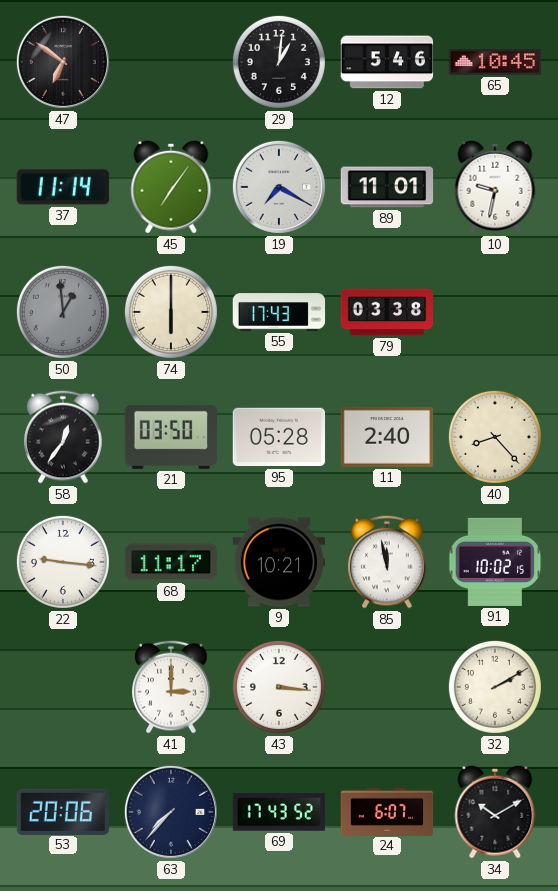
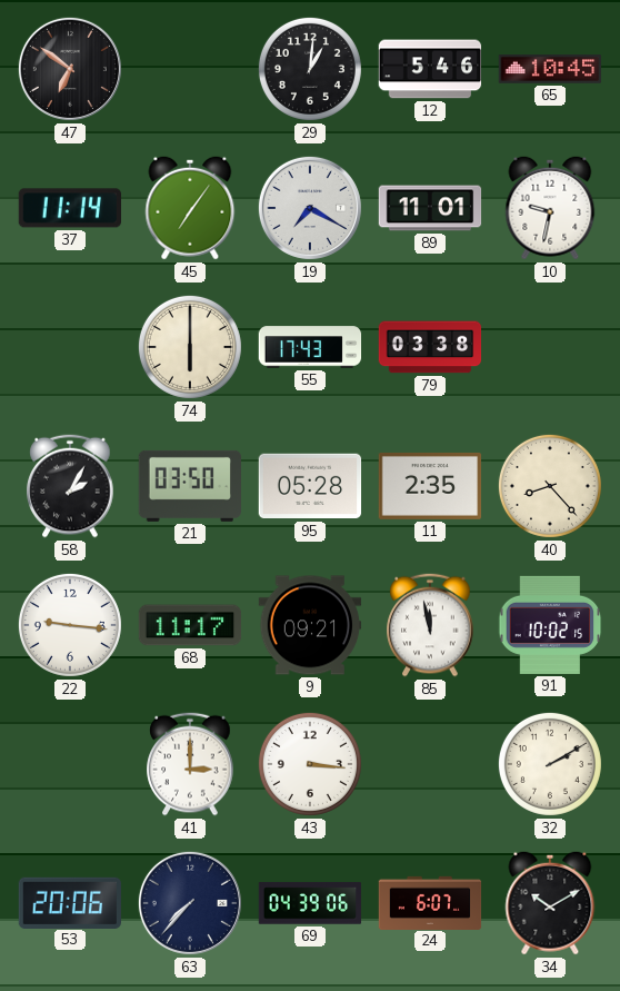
50: 12:59 -> none (63, 312)
58: 12:36 -> 2:05 (70, 486)
11: 2:40 -> 2:35 (430, 486)
9: 10:21 -> 09:21 (310, 625)
69: 17:43 -> 04:39 (310, 903)
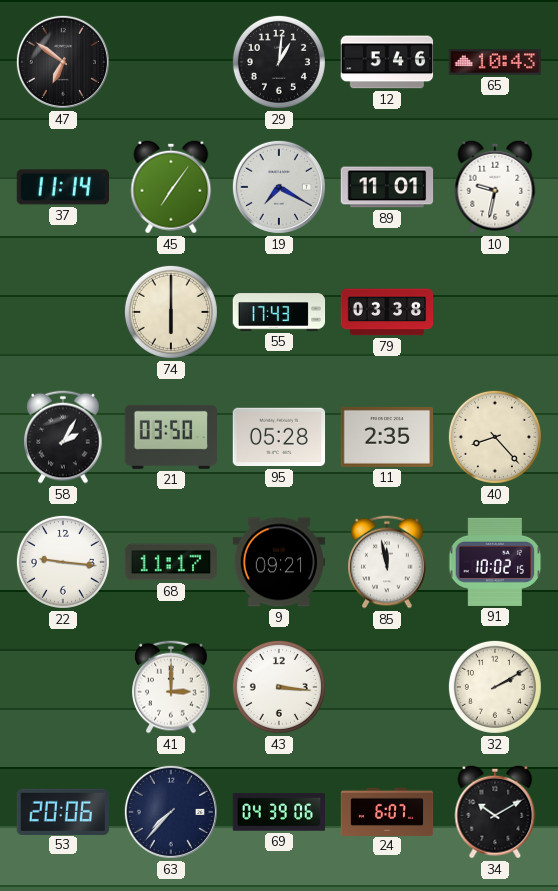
65: 10:45 -> 10:43 (495, 63)
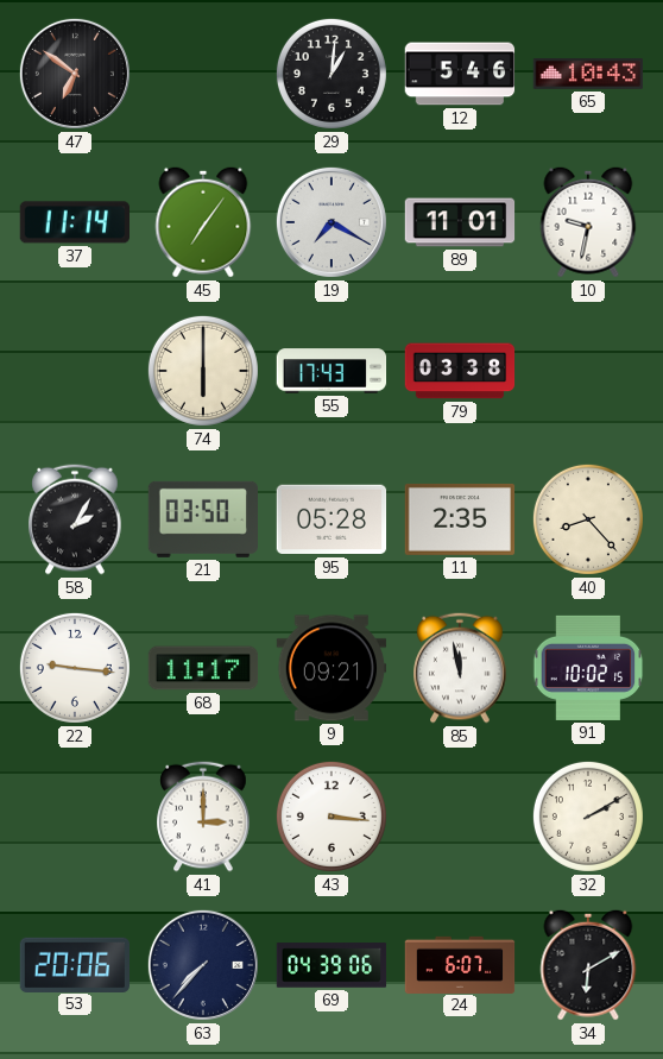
34: 10:10 -> 6:10 (588, 965)
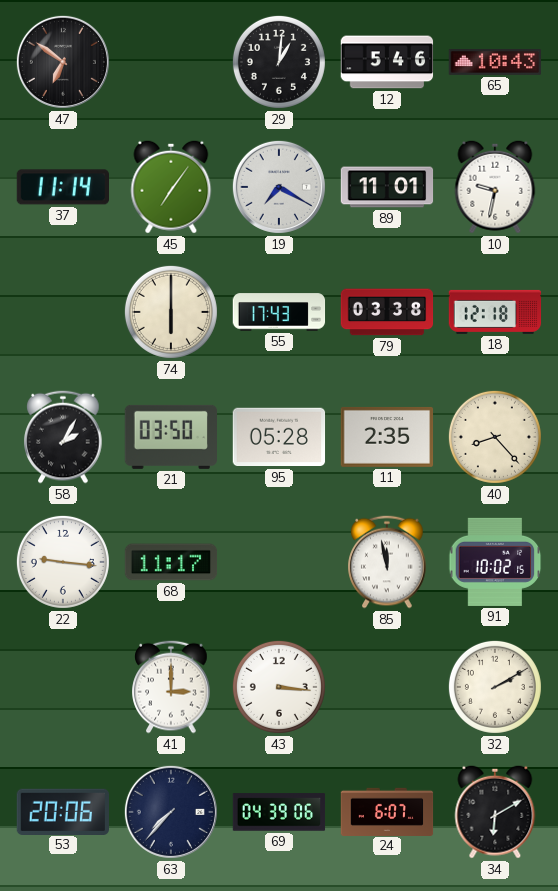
18: none -> 12:18 (495, 312)
9: 09:21 -> none (331, 668)
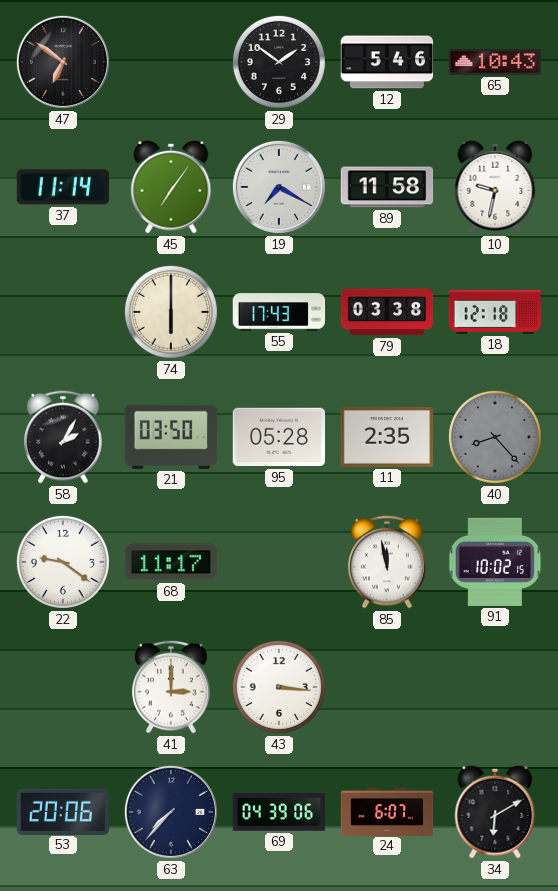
29: 1:01 -> 1:51 (279, 62)
89: 11:01 -> 11:58 (387, 187)
40 dial: cream -> grey (495, 437)
22: 9:16 -> 9:21 (63, 562)
32: 2:10 -> none (495, 687)
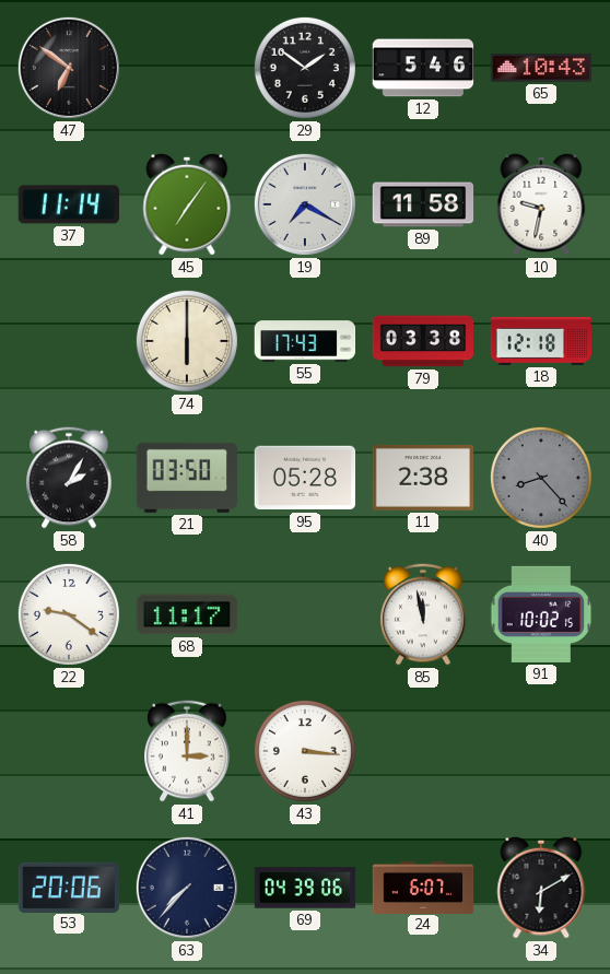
11: 2:35 -> 2:38 (423, 478)
